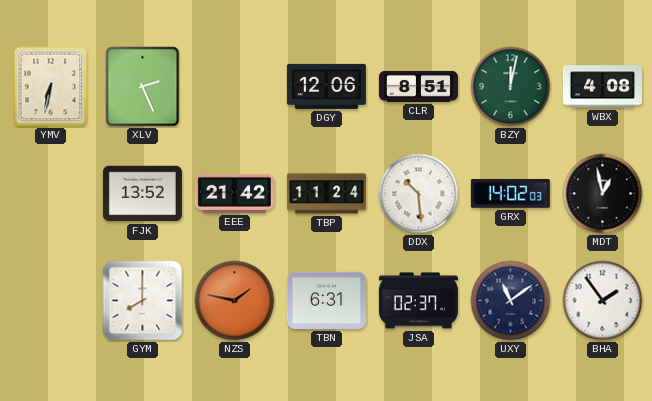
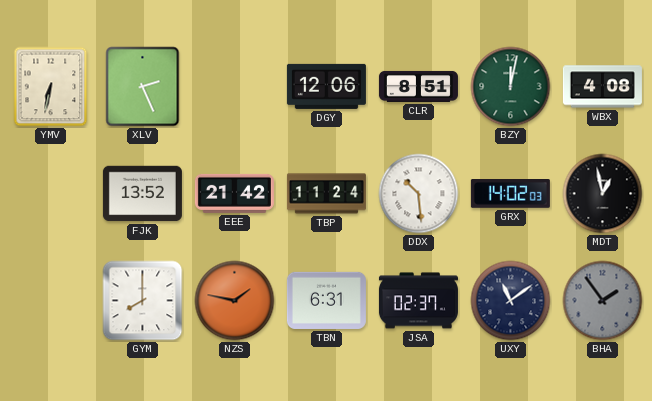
BHA dial: white -> grey (603, 301)
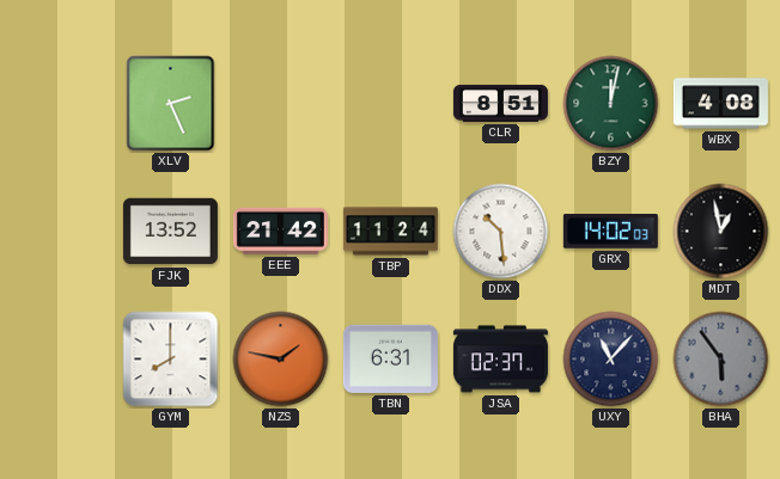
YMV: 6:32 -> none (51, 87)
DGY: 12:06 -> none (326, 86)
UXY: 11:09 -> 11:07 (611, 360)
BHA: 1:54 -> 5:54 (721, 360)
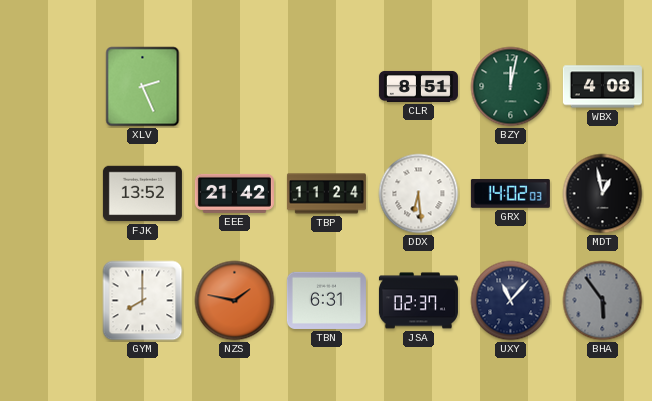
DDX: 10:29 -> 6:29 (419, 194)
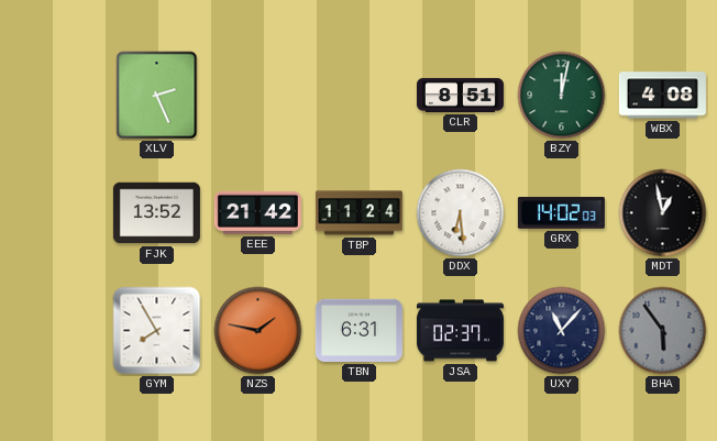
GYM: 8:00 -> 7:55 (157, 331)
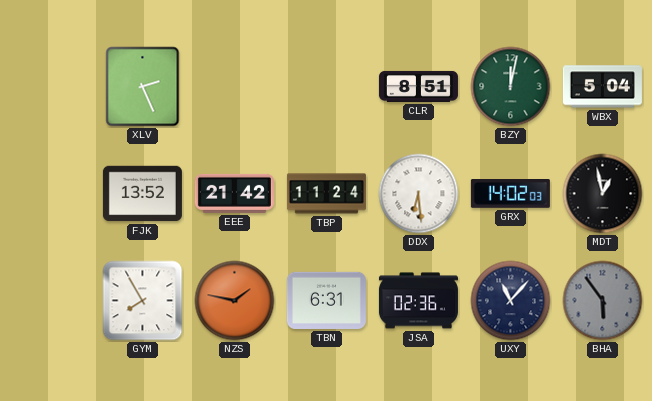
WBX: 4:08 -> 5:04 (602, 87)
JSA: 02:37 -> 02:36 (418, 301)
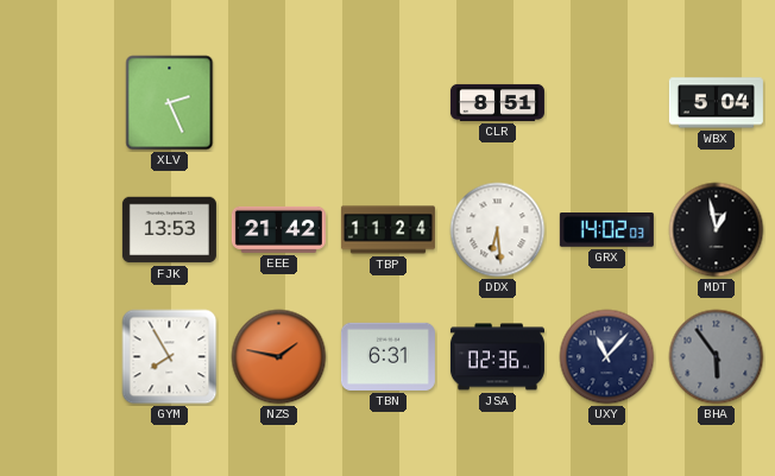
BZY: 12:02 -> none (511, 87)
FJK: 13:52 -> 13:53 (169, 230)
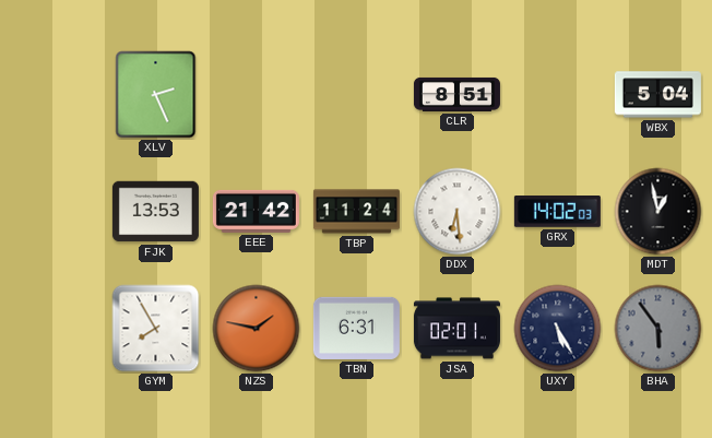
JSA: 02:36 -> 02:01 (456, 329)
UXY: 11:07 -> 5:25 (558, 329)
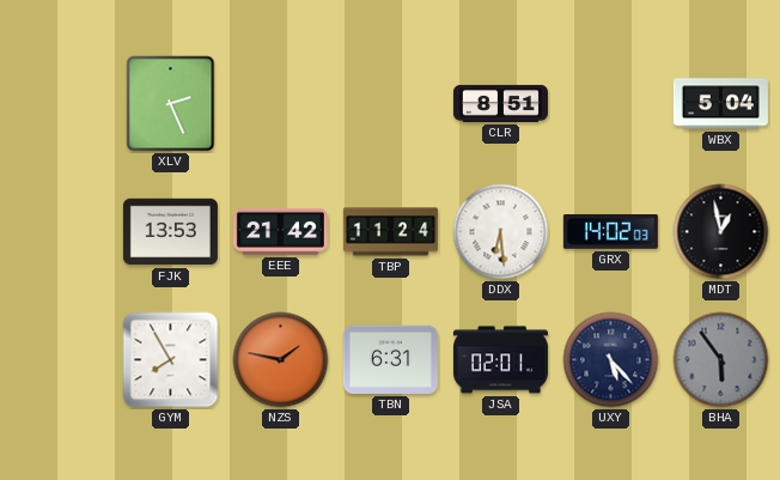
UXY: 5:25 -> 5:23 (611, 360)
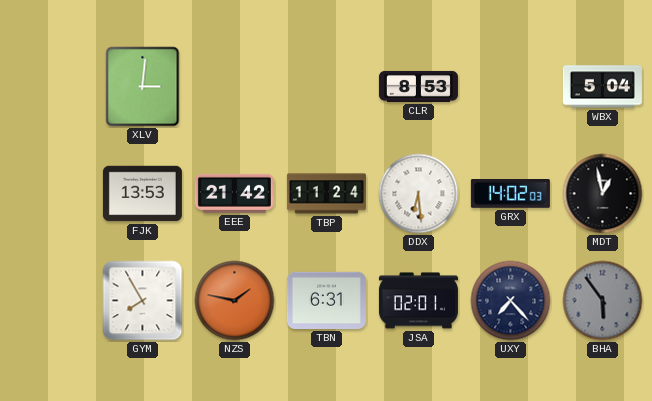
XLV: 2:26 -> 3:01 (143, 87)
CLR: 8:51 -> 8:53 (418, 86)
UXY: 5:23 -> 7:23 (511, 301)
